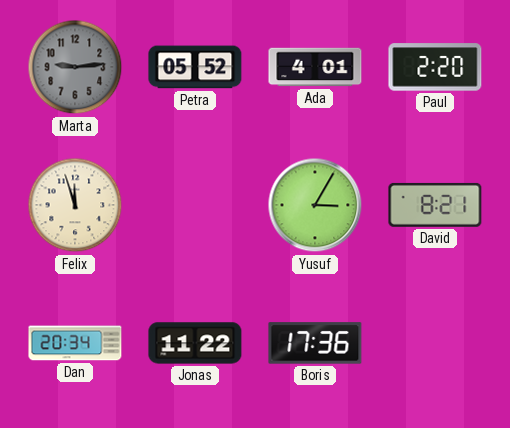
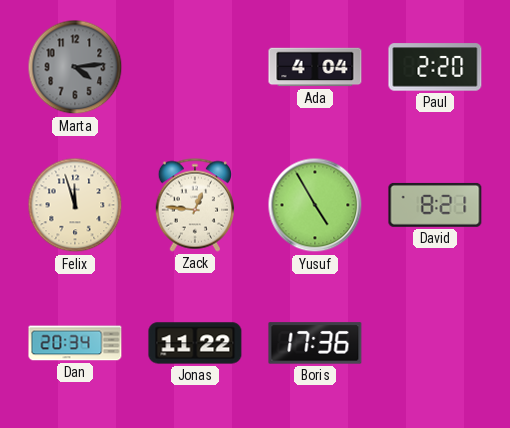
Marta: 9:14 -> 4:14 (75, 67)
Petra: 05:52 -> none (195, 67)
Ada: 4:01 -> 4:04 (315, 67)
Zack: none -> 12:46 (194, 205)
Yusuf: 3:05 -> 4:55 (315, 205)
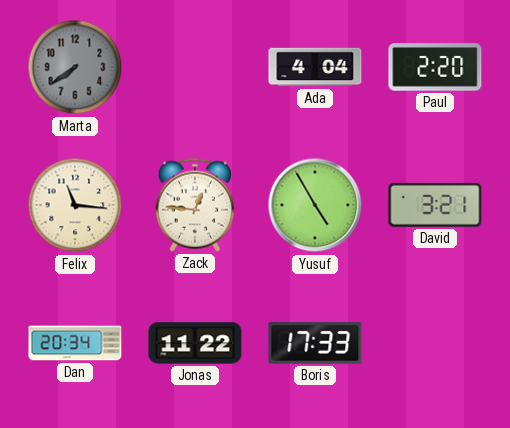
Marta: 4:14 -> 7:39 (75, 67)
Felix: 11:57 -> 11:16 (75, 205)
David: 8:21 -> 3:21 (435, 205)
Boris: 17:36 -> 17:33 (315, 343)
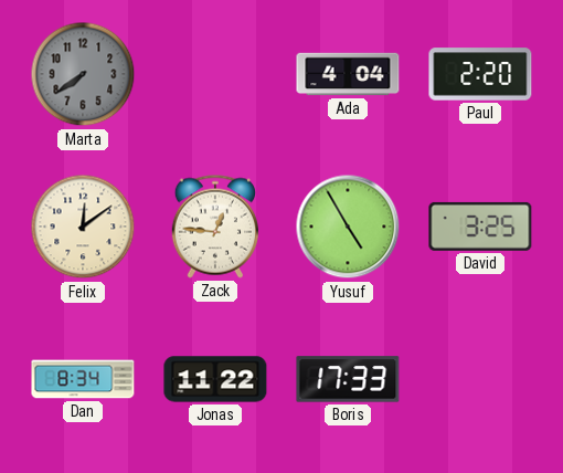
Felix: 11:16 -> 12:09 (83, 227)
David: 3:21 -> 3:25 (480, 227)
Dan: 20:34 -> 8:34 (83, 379)
